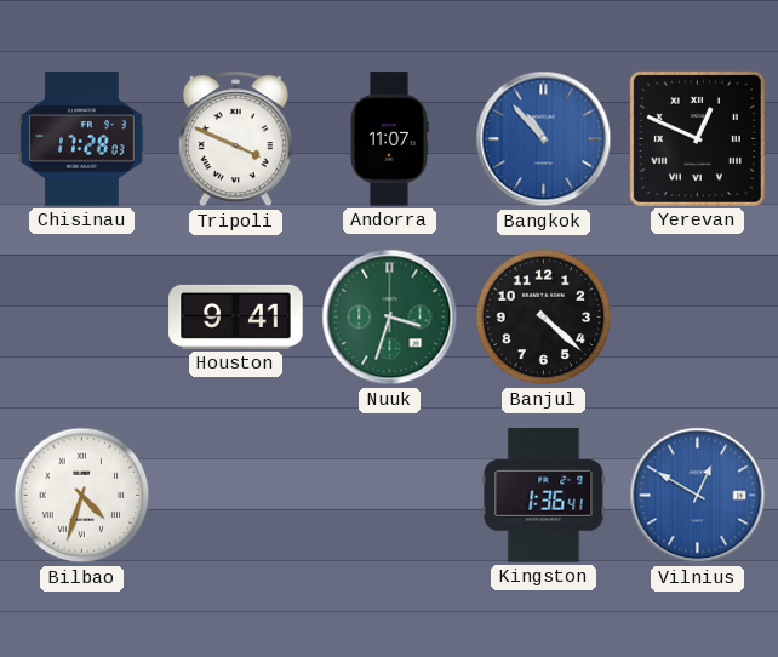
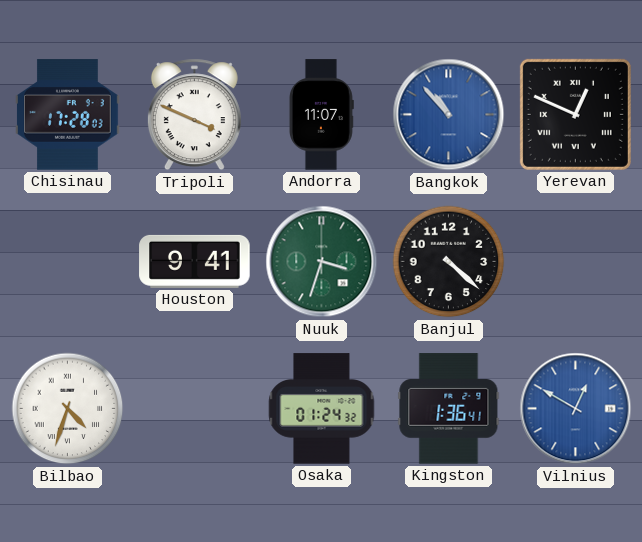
Osaka: none -> 01:24 (322, 409)
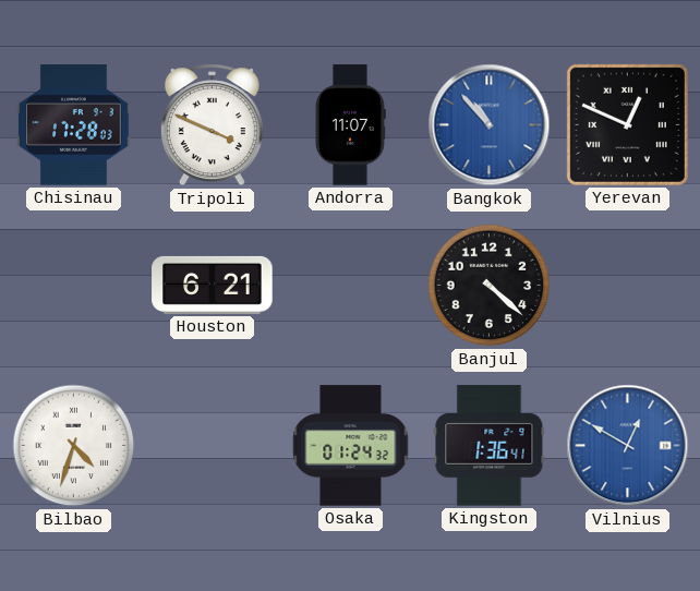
Houston: 9:41 -> 6:21 (213, 285)
Nuuk: 3:33 -> none (322, 262)
